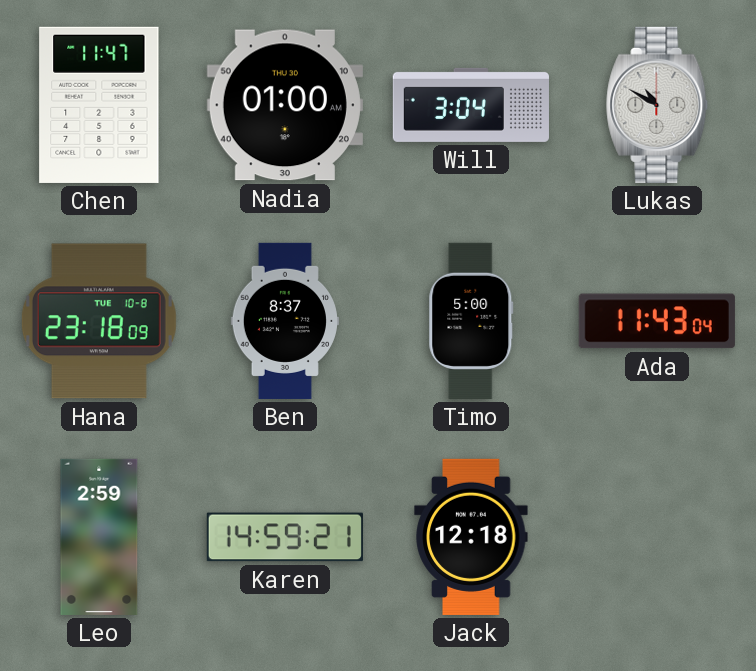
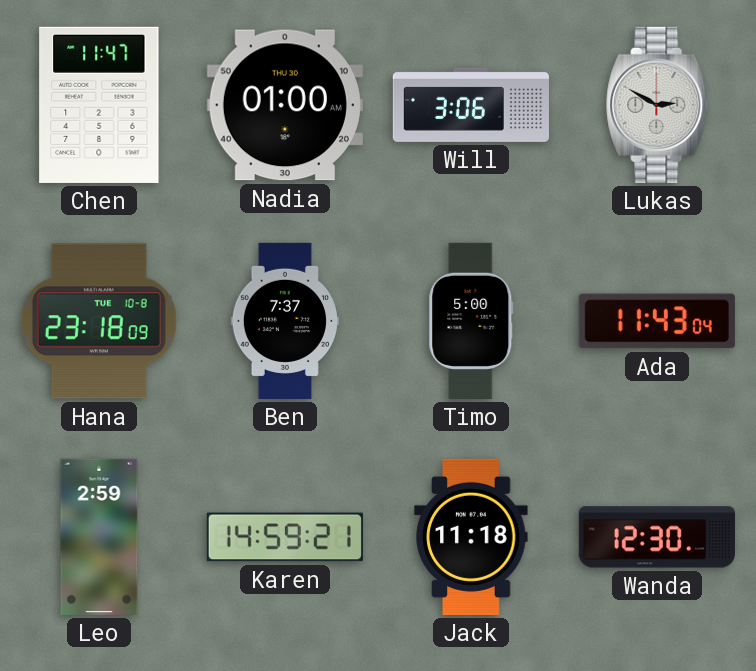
Will: 3:04 -> 3:06 (471, 105)
Lukas: 10:50 -> 2:50 (658, 105)
Ben: 8:37 -> 7:37 (284, 321)
Jack: 12:18 -> 11:18 (471, 537)
Wanda: none -> 12:30 (657, 537)
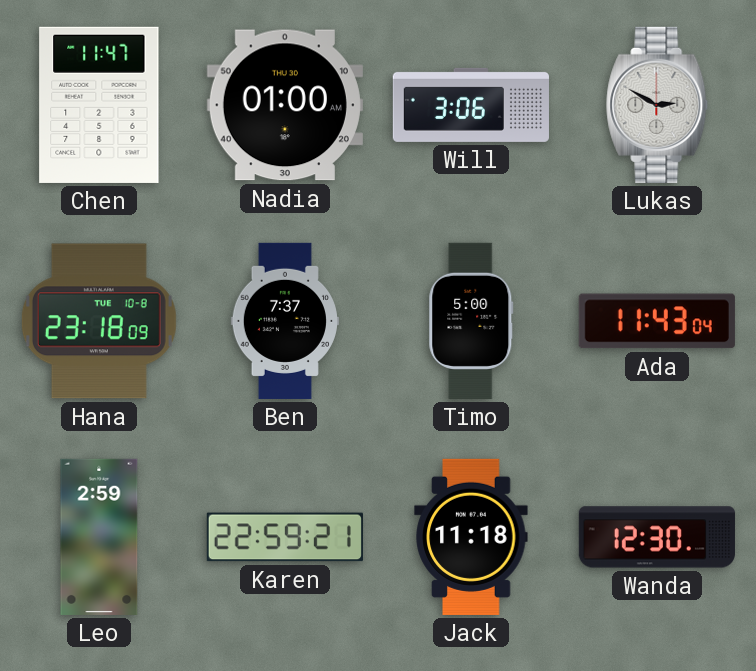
Karen: 14:59 -> 22:59 (285, 537)
